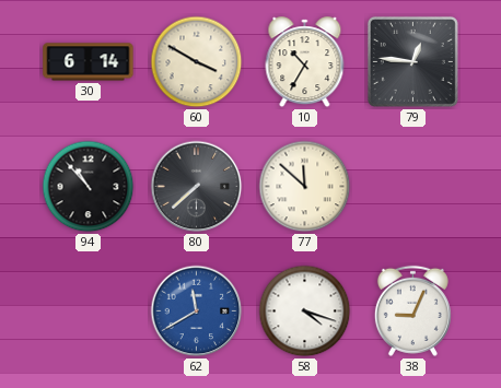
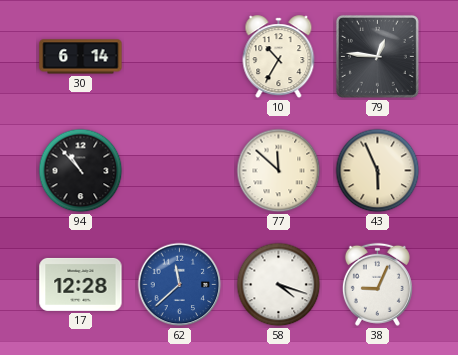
60: 3:50 -> none (197, 62)
80: 7:38 -> none (197, 187)
43: none -> 5:56 (378, 171)
17: none -> 12:28 (81, 284)
62: 11:40 -> 11:38 (180, 285)
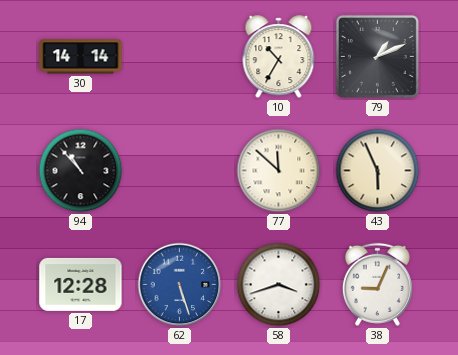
30: 6:14 -> 14:14 (81, 57)
79: 12:46 -> 1:11 (377, 56)
62: 11:38 -> 5:27 (180, 285)
58: 4:18 -> 3:42 (279, 285)
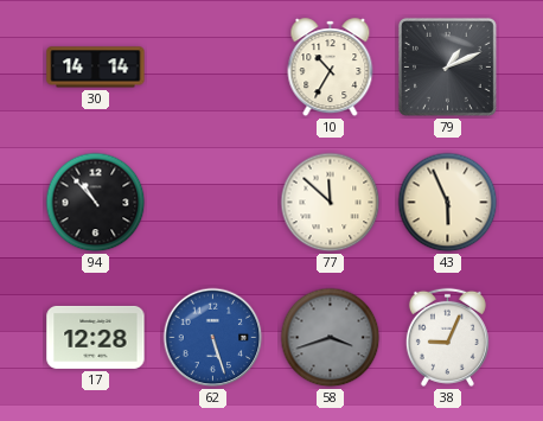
58 dial: white -> grey (331, 338)
